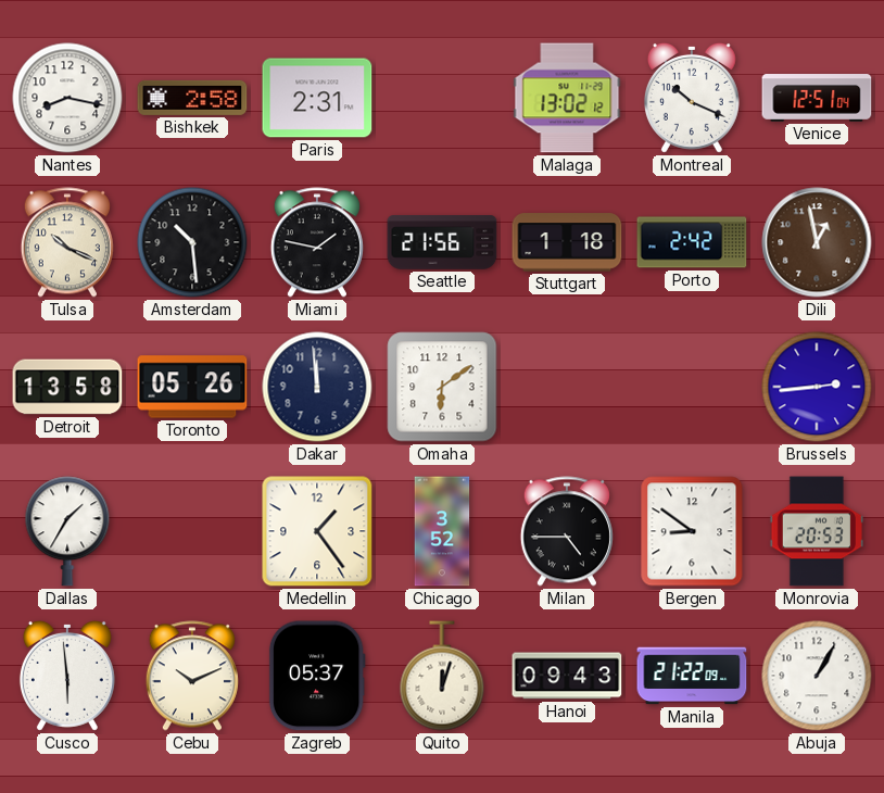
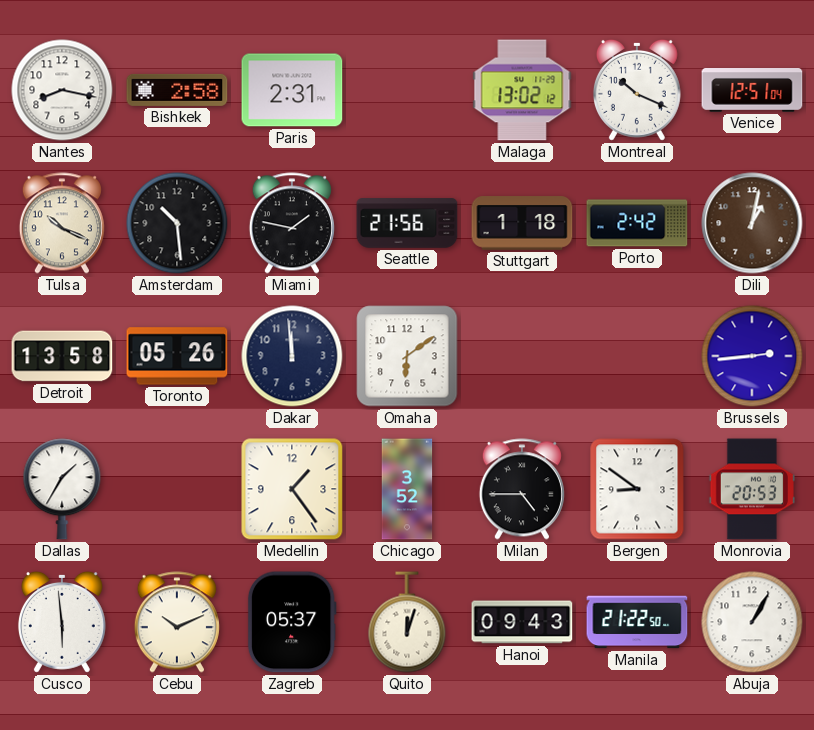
Dili: 12:58 -> 1:02 (752, 223)
Manila: 21:22:09 -> 21:22:50 (637, 622)
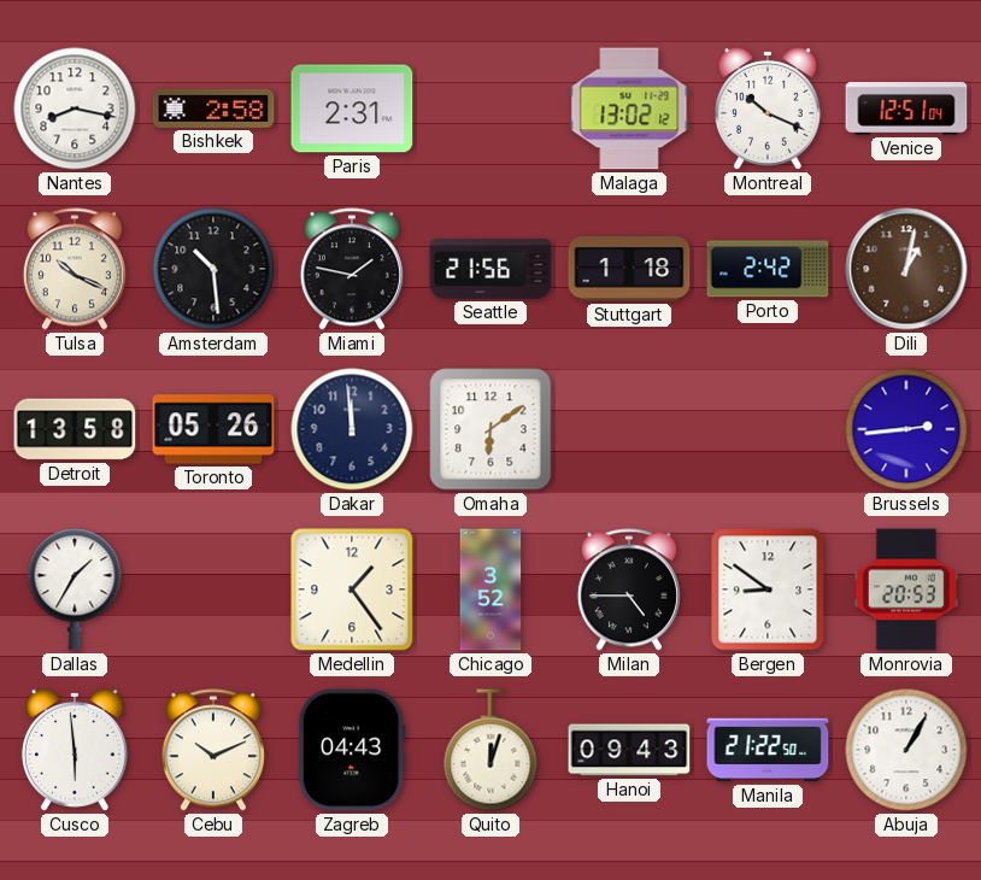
Zagreb: 05:37 -> 04:43 (352, 750)
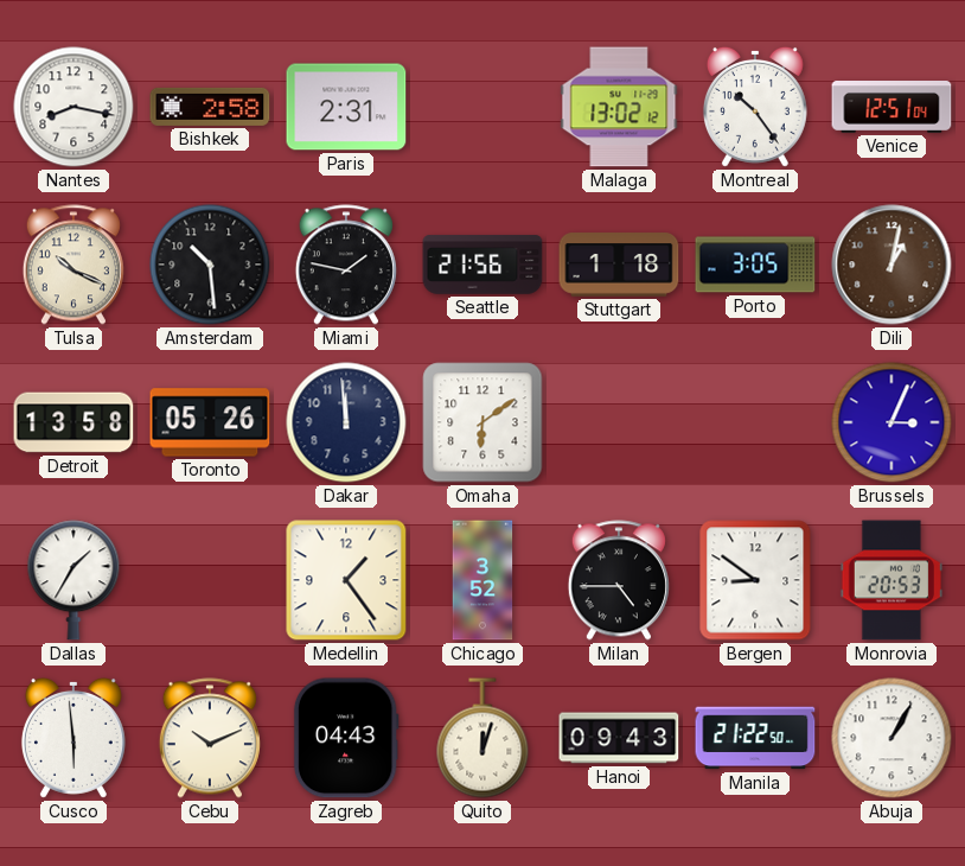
Montreal: 10:19 -> 10:24 (755, 107)
Porto: 2:42 -> 3:05 (755, 265)
Brussels: 2:44 -> 3:04 (891, 422)
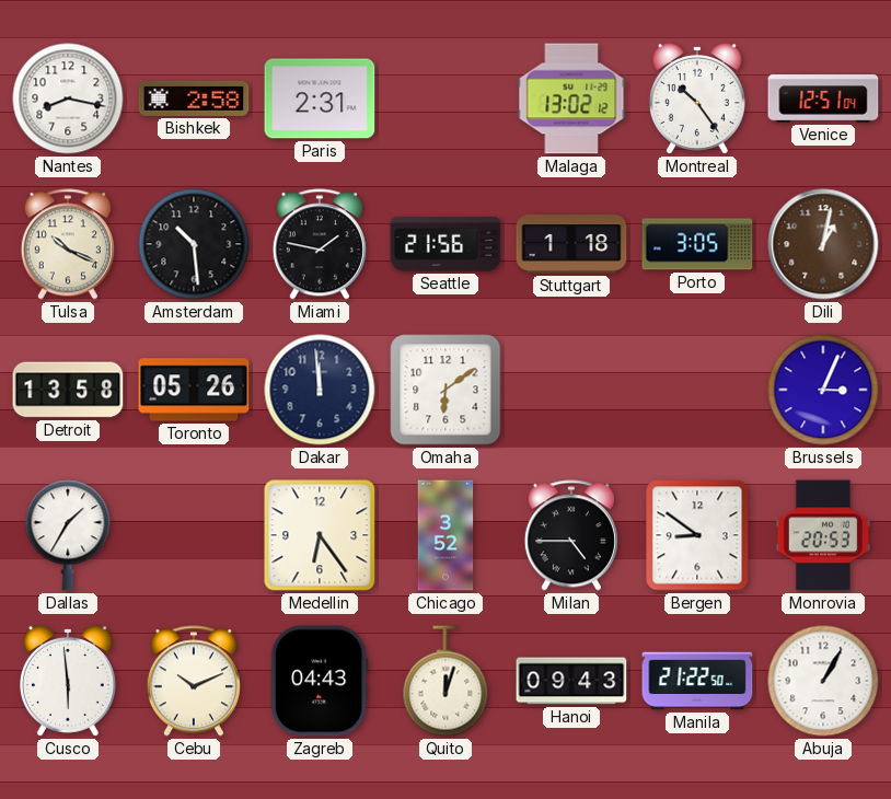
Medellin: 1:24 -> 6:24 (320, 535)
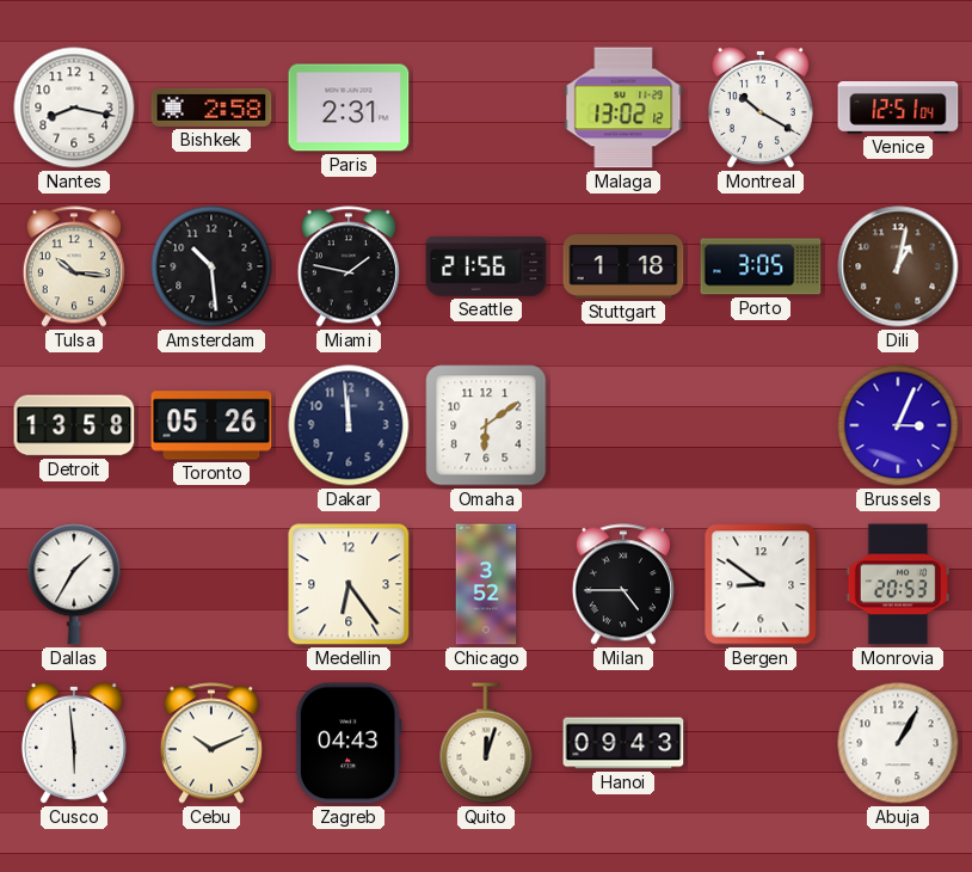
Montreal: 10:24 -> 10:20 (761, 108)
Tulsa: 10:19 -> 10:16 (74, 266)
Manila: 21:22 -> none (697, 681)
